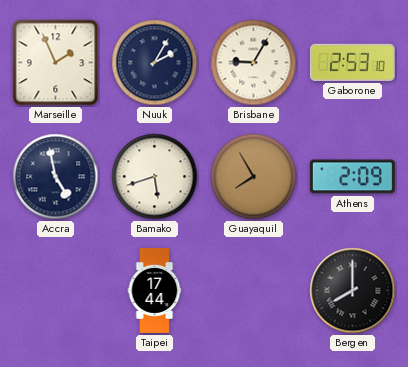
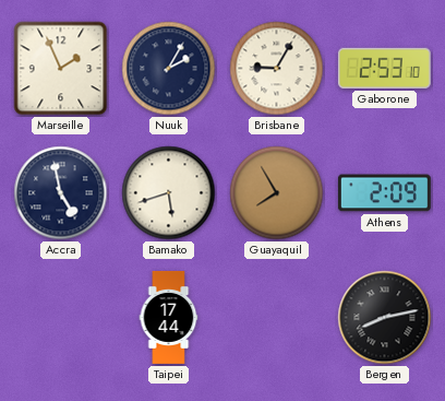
Bergen: 8:00 -> 8:13 (385, 318)
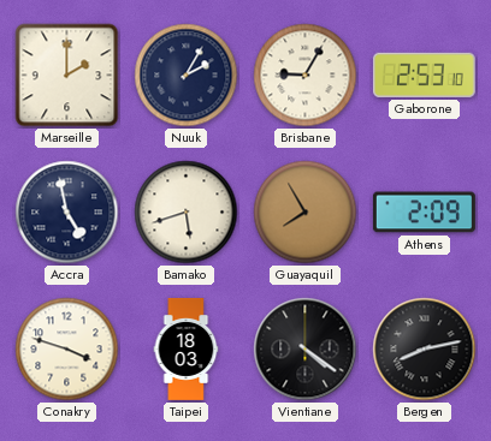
Marseille: 1:56 -> 2:00 (67, 76)
Conakry: none -> 3:48 (67, 350)
Taipei: 17:44 -> 18:03 (187, 348)
Vientiane: none -> 4:21 (306, 350)
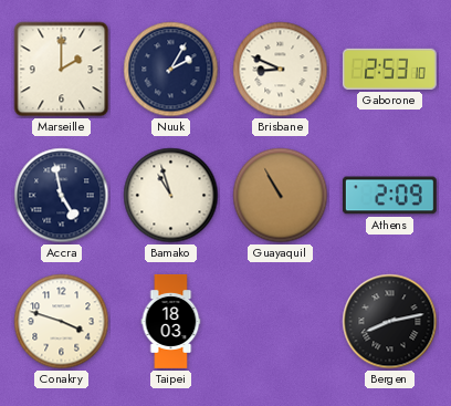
Brisbane: 9:05 -> 8:49 (281, 70)
Bamako: 5:42 -> 10:57 (171, 196)
Guayaquil: 7:55 -> 10:55 (281, 196)
Vientiane: 4:21 -> none (306, 350)
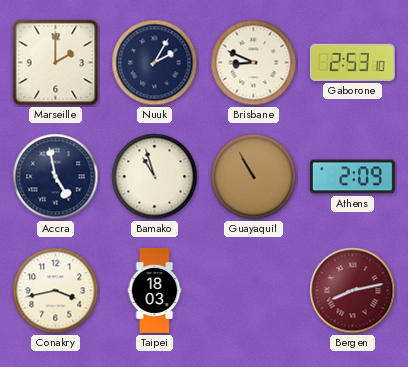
Conakry: 3:48 -> 3:43 (56, 291)
Bergen dial: black -> burgundy (353, 291)
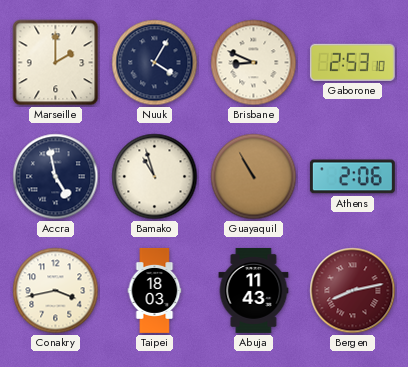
Nuuk: 2:05 -> 4:05 (155, 63)
Athens: 2:09 -> 2:06 (352, 177)
Abuja: none -> 11:43 (254, 290)
